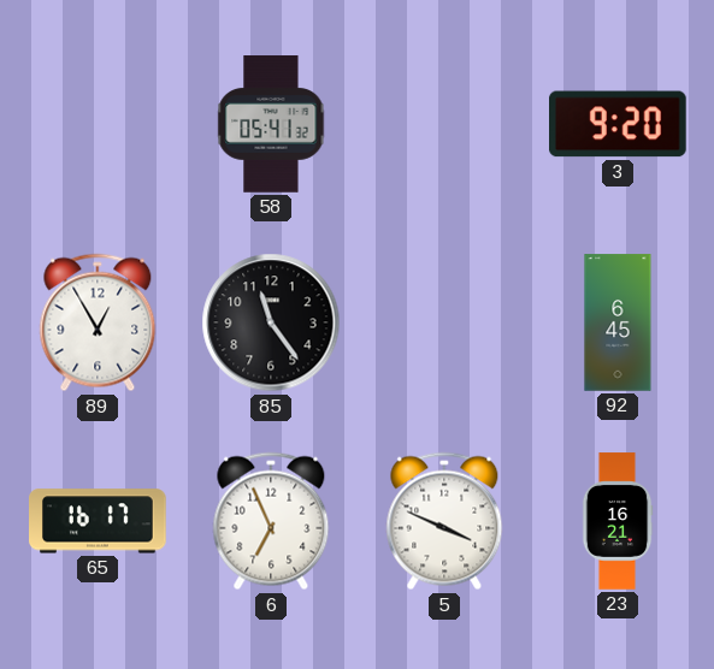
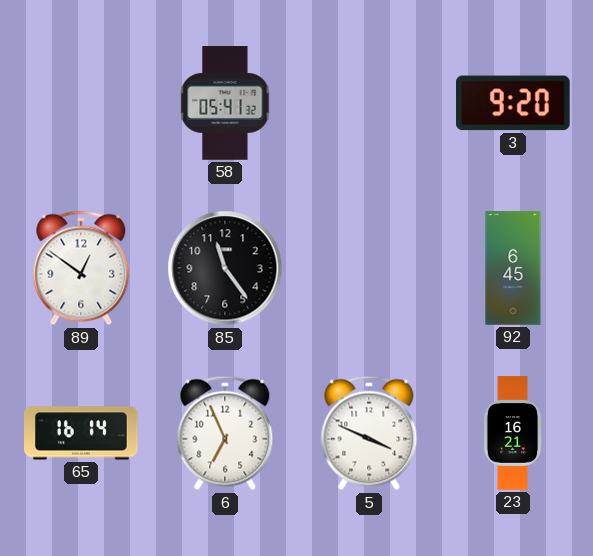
89: 12:55 -> 12:51 (81, 268)
65: 16:17 -> 16:14 (81, 433)
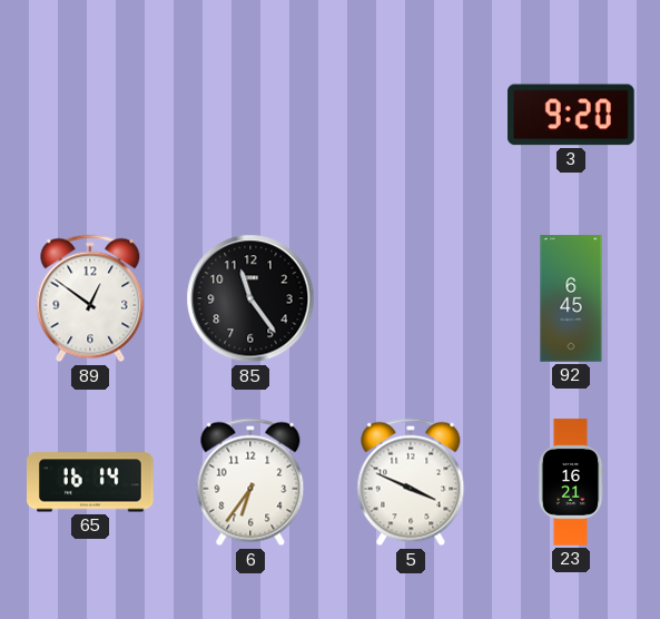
58: 05:41 -> none (225, 103)
6: 6:56 -> 6:36 (250, 482)
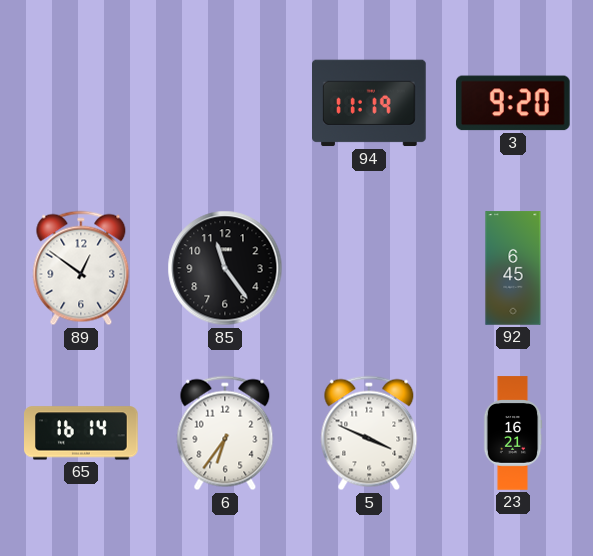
94: none -> 11:19 (370, 103)
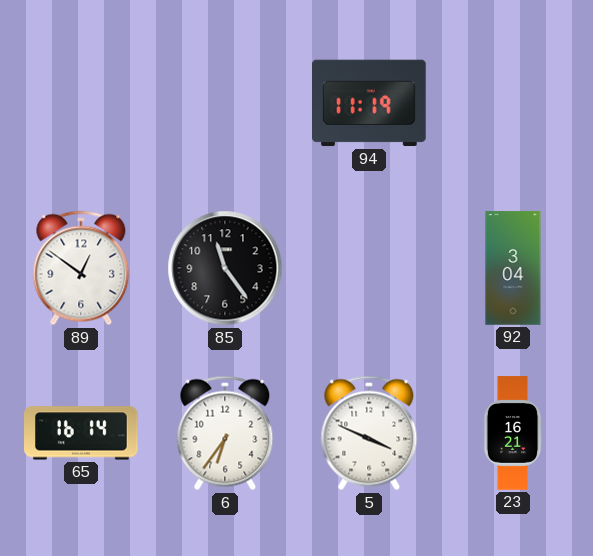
3: 9:20 -> none (514, 103)
92: 6:45 -> 3:04 (513, 268)
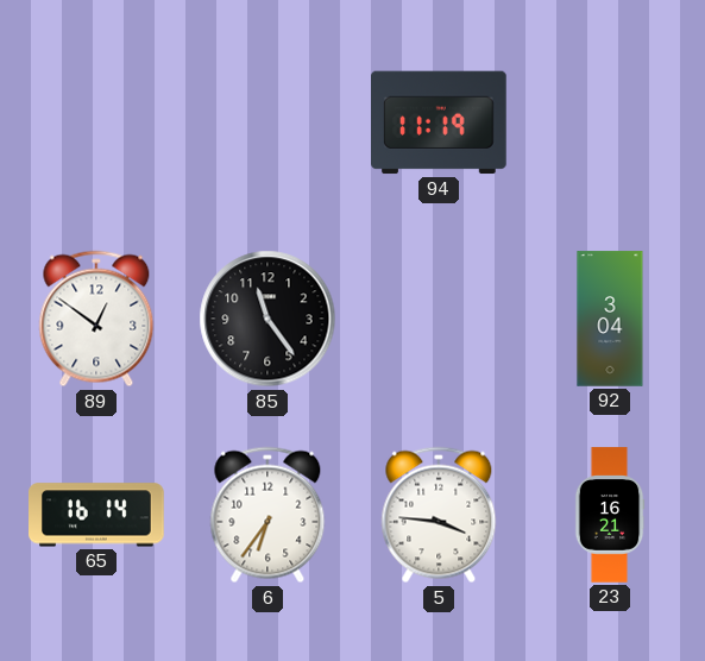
5: 3:49 -> 3:46 (439, 515)
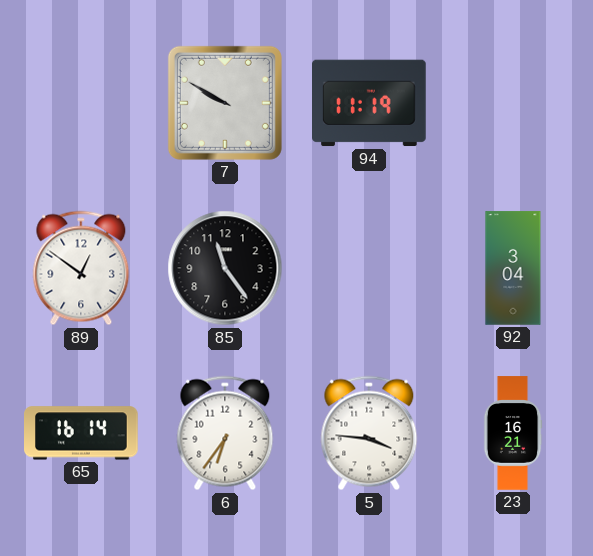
7: none -> 9:50 (225, 103)
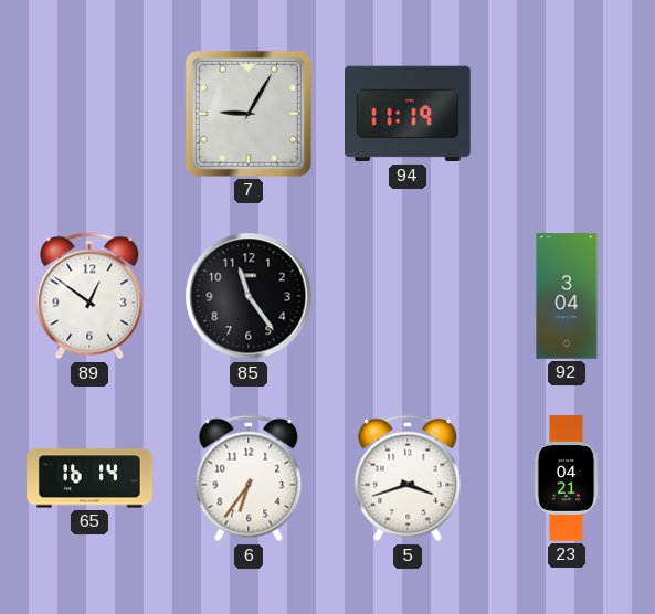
7: 9:50 -> 9:05 (249, 114)
5: 3:46 -> 3:42 (408, 478)
23: 16:21 -> 04:21 (567, 478)
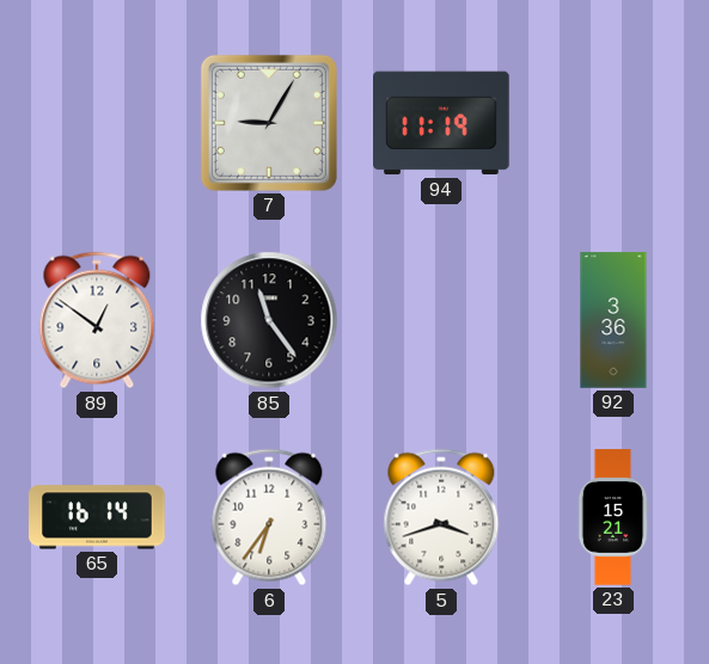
92: 3:04 -> 3:36 (613, 320)
23: 04:21 -> 15:21 (613, 517)
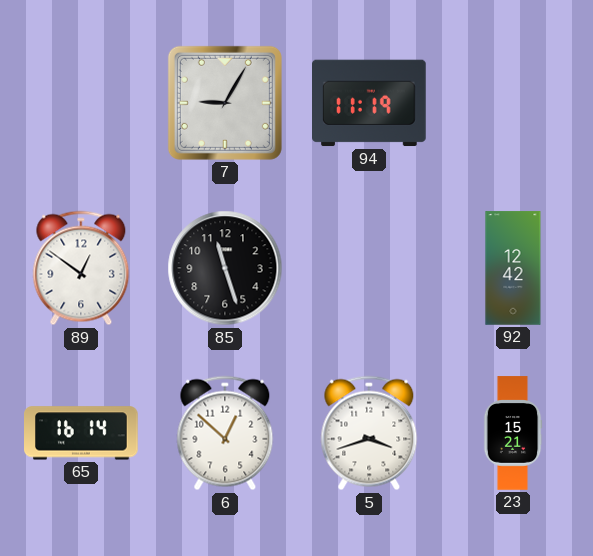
85: 11:24 -> 11:27 (225, 268)
92: 3:36 -> 12:42 (513, 268)
6: 6:36 -> 12:52 (225, 433)
